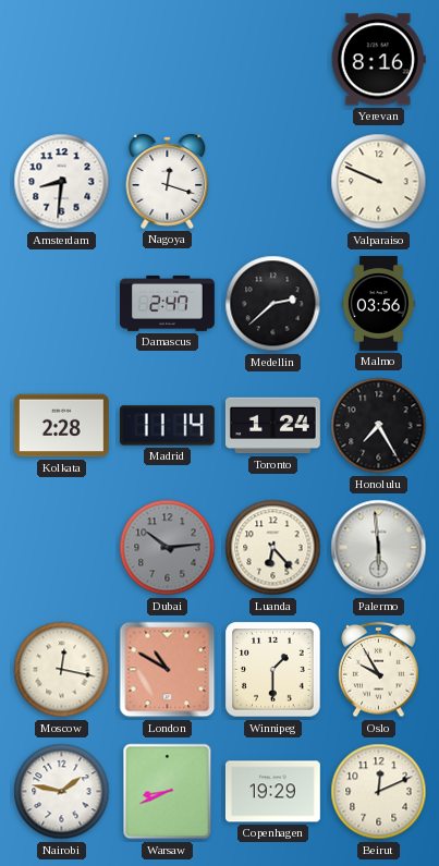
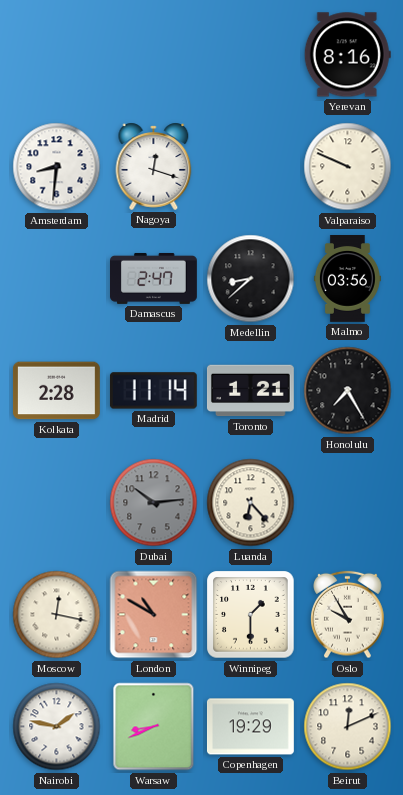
Medellin: 2:38 -> 8:38 (251, 279)
Toronto: 1:24 -> 1:21 (251, 391)
Palermo: 5:59 -> none (379, 548)
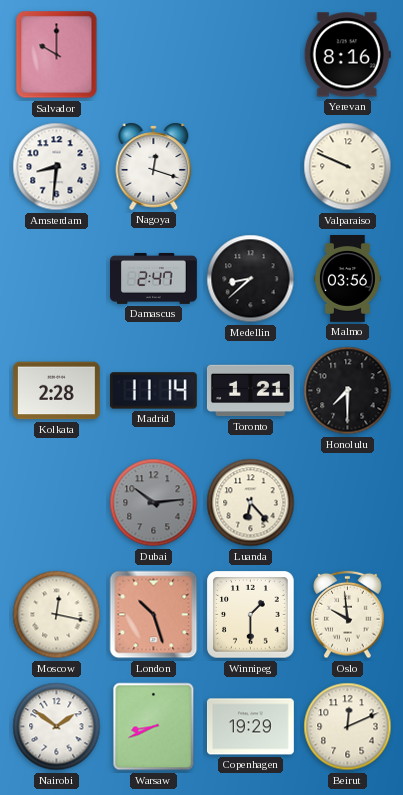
Salvador: none -> 10:00 (57, 55)
Honolulu: 7:25 -> 7:30 (348, 391)
London: 10:50 -> 10:27 (154, 615)
Oslo: 9:55 -> 9:59 (348, 615)
Nairobi: 1:47 -> 1:51 (57, 727)
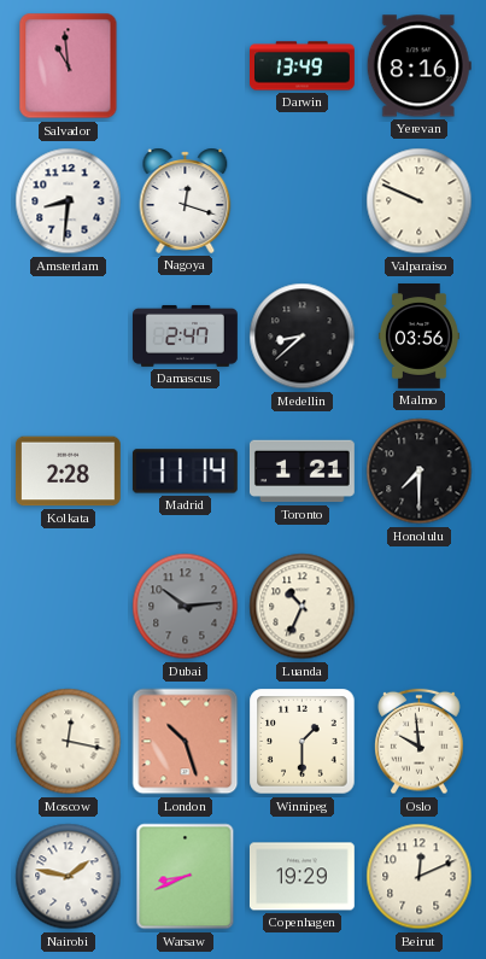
Salvador: 10:00 -> 10:59 (69, 66)
Darwin: none -> 13:49 (303, 66)
Luanda: 6:23 -> 10:34 (303, 607)
Nairobi: 1:51 -> 1:47 (69, 877)
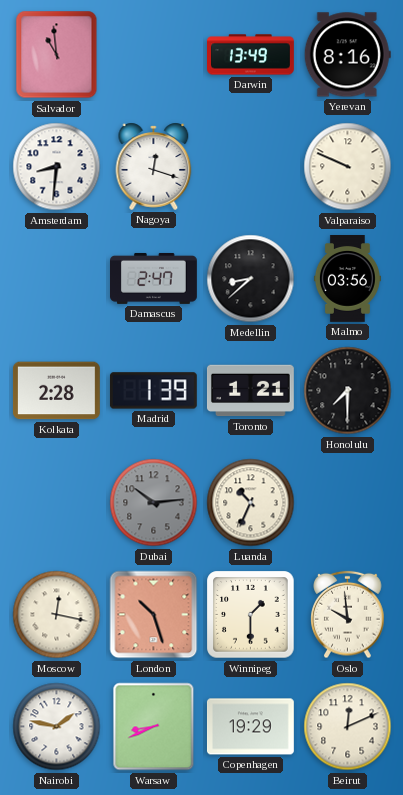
Madrid: 11:14 -> 1:39 (153, 391)
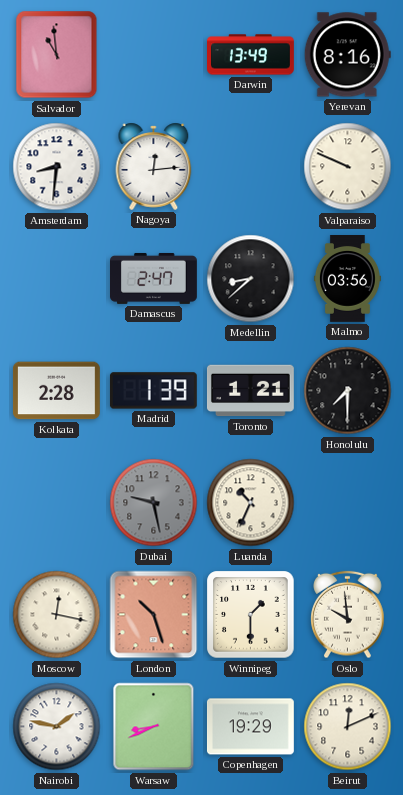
Nagoya: 12:18 -> 12:14 (154, 166)
Dubai: 10:14 -> 9:28 (154, 503)
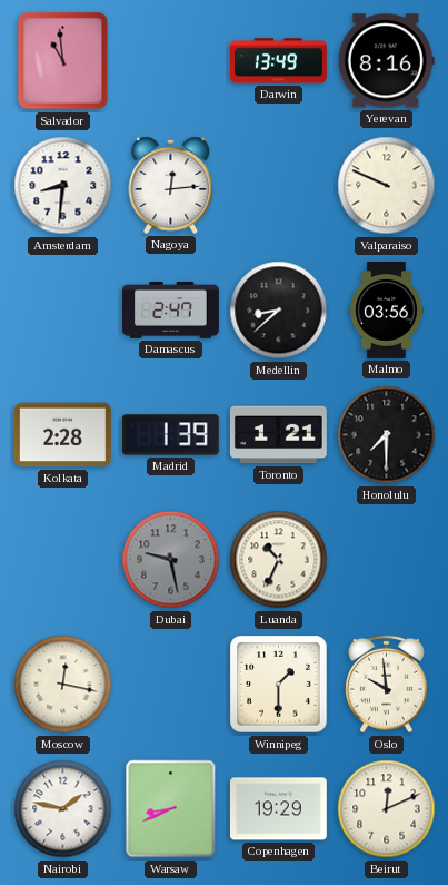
London: 10:27 -> none (154, 615)
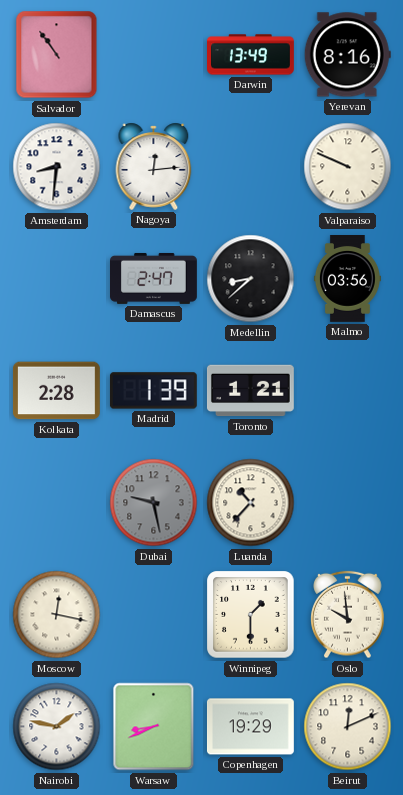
Salvador: 10:59 -> 10:54 (57, 55)
Honolulu: 7:30 -> none (387, 435)
Luanda: 10:34 -> 10:37 (251, 503)
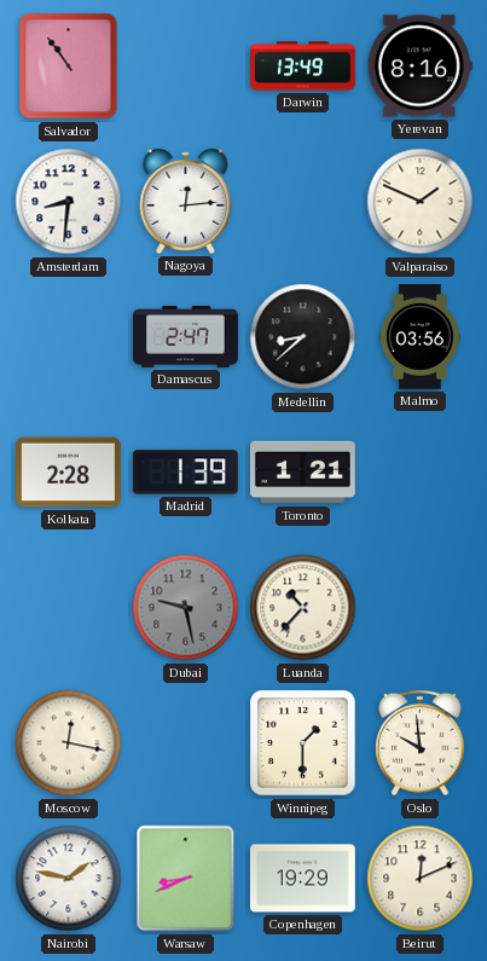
Valparaiso: 9:49 -> 1:49 (421, 202)
